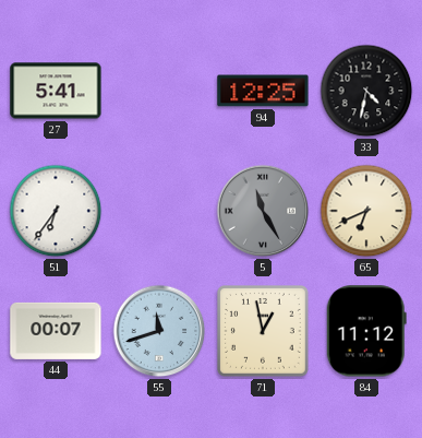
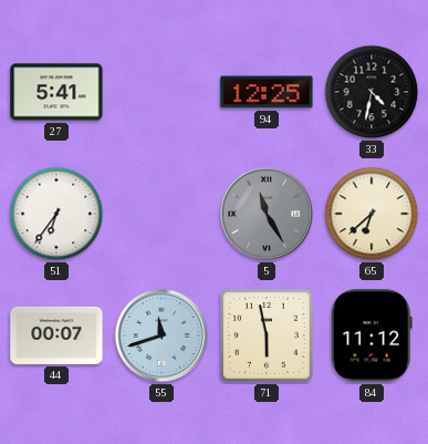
65: 6:41 -> 6:38 (372, 214)
71: 12:58 -> 5:58 (268, 337)
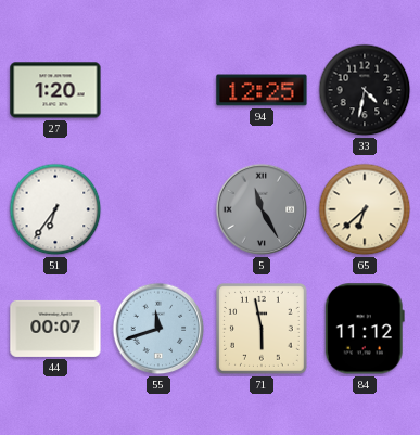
27: 5:41 -> 1:20 (55, 90)
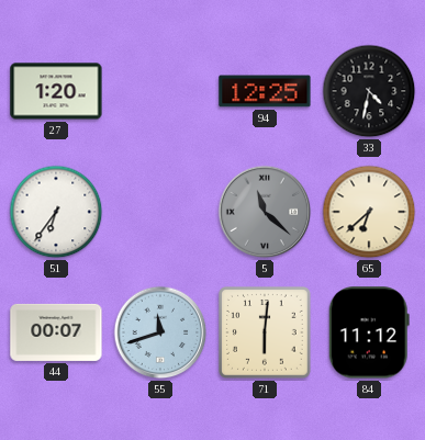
5: 11:25 -> 11:22 (265, 212)
71: 5:58 -> 6:01 (266, 334)
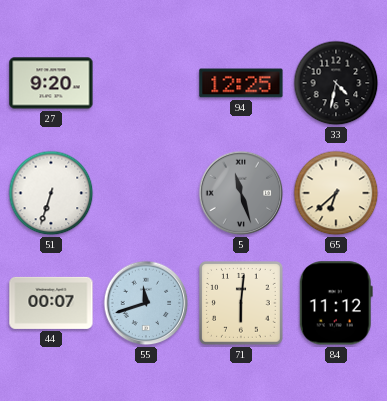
27: 1:20 -> 9:20 (51, 83)
51: 6:36 -> 6:33 (51, 193)
5: 11:22 -> 11:27 (241, 193)
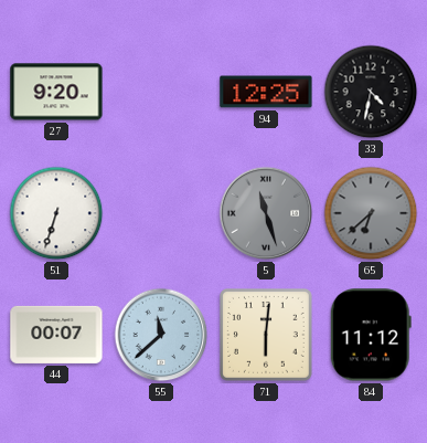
65 dial: cream -> grey (371, 213)
55: 11:42 -> 11:38 (161, 335)
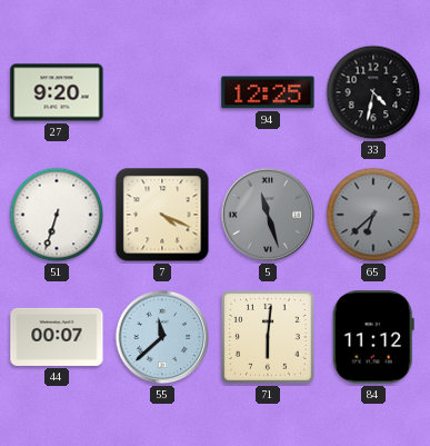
7: none -> 4:19 (162, 215)
